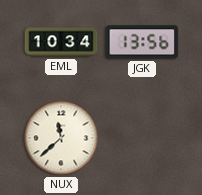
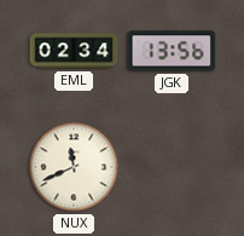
EML: 10:34 -> 02:34 (74, 51)
NUX: 11:38 -> 11:41 (74, 167)
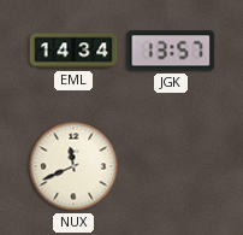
EML: 02:34 -> 14:34 (73, 51)
JGK: 13:56 -> 13:57 (171, 51)
